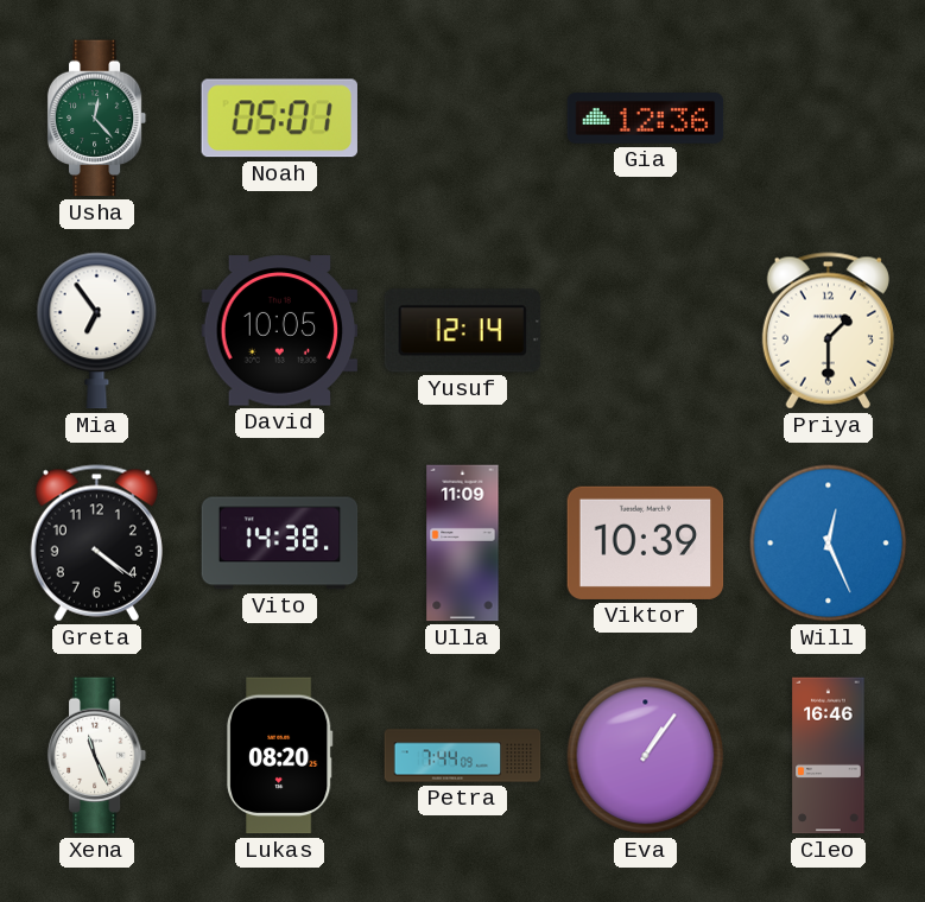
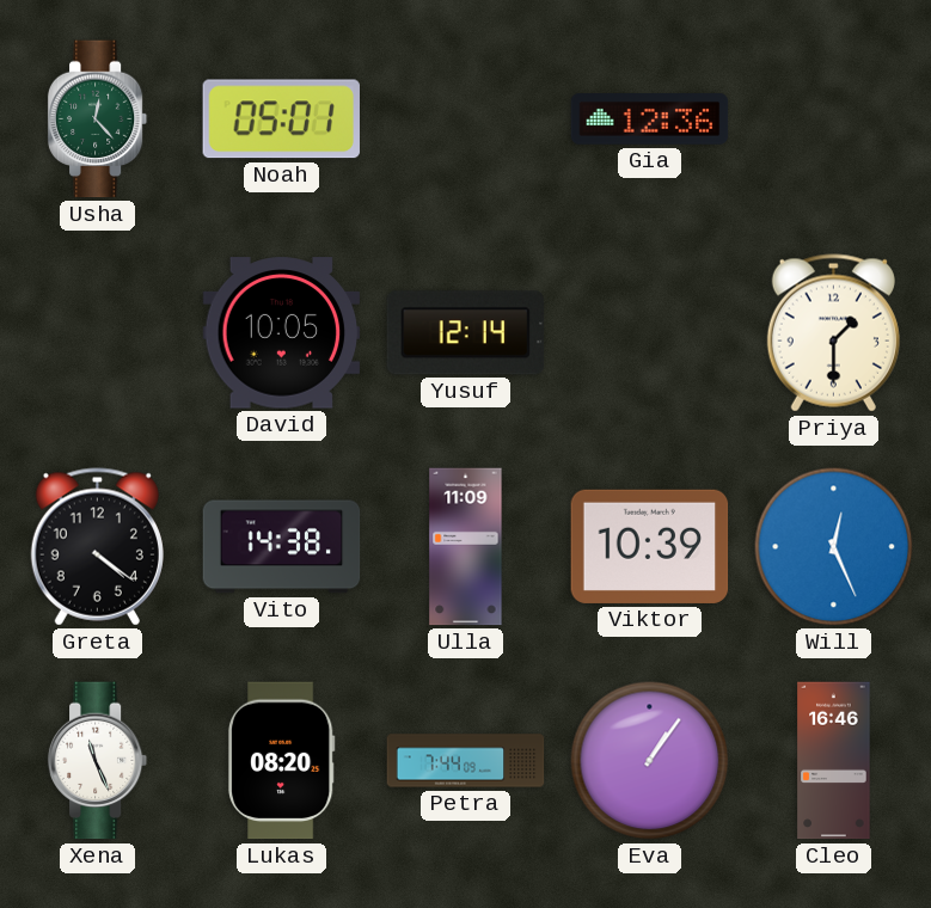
Mia: 6:54 -> none (97, 331)
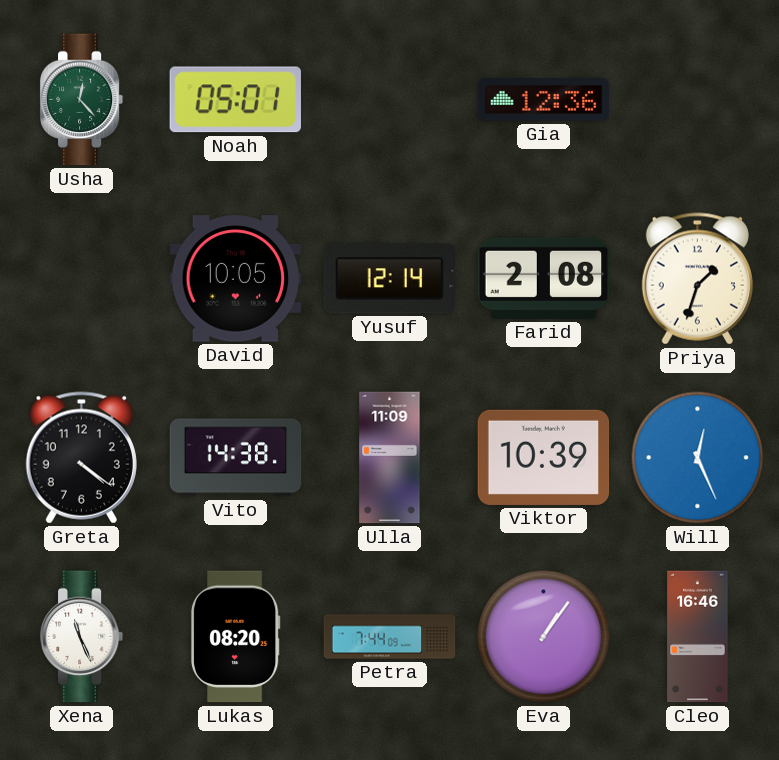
Farid: none -> 2:08 (544, 278)
Priya: 1:30 -> 1:33 (697, 279)
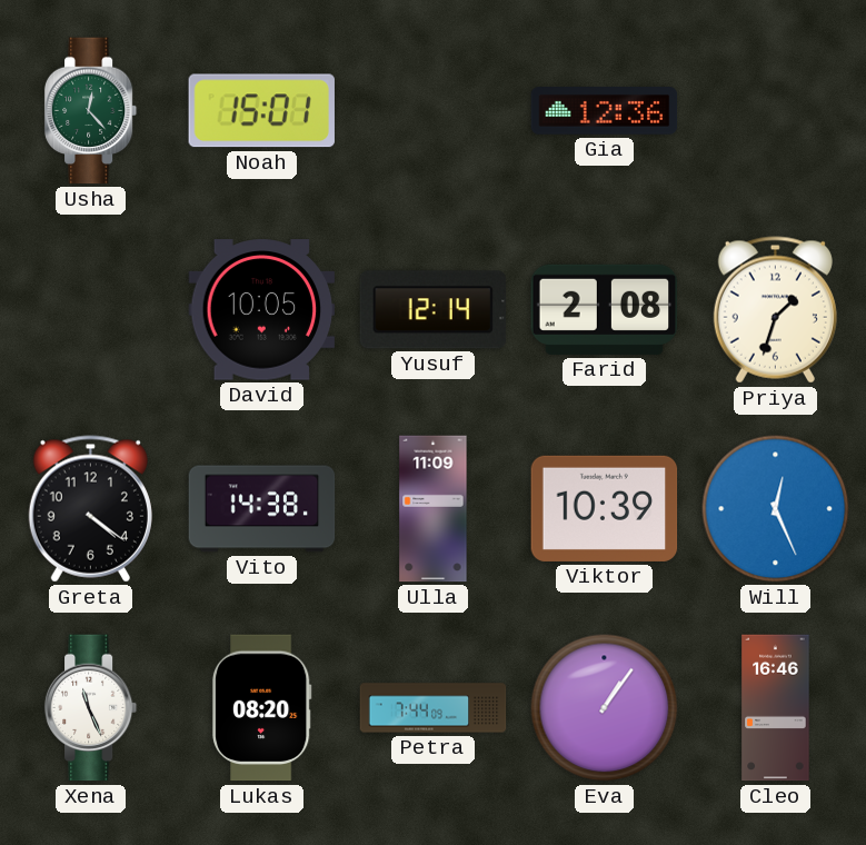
Noah: 05:01 -> 15:01 (261, 111)
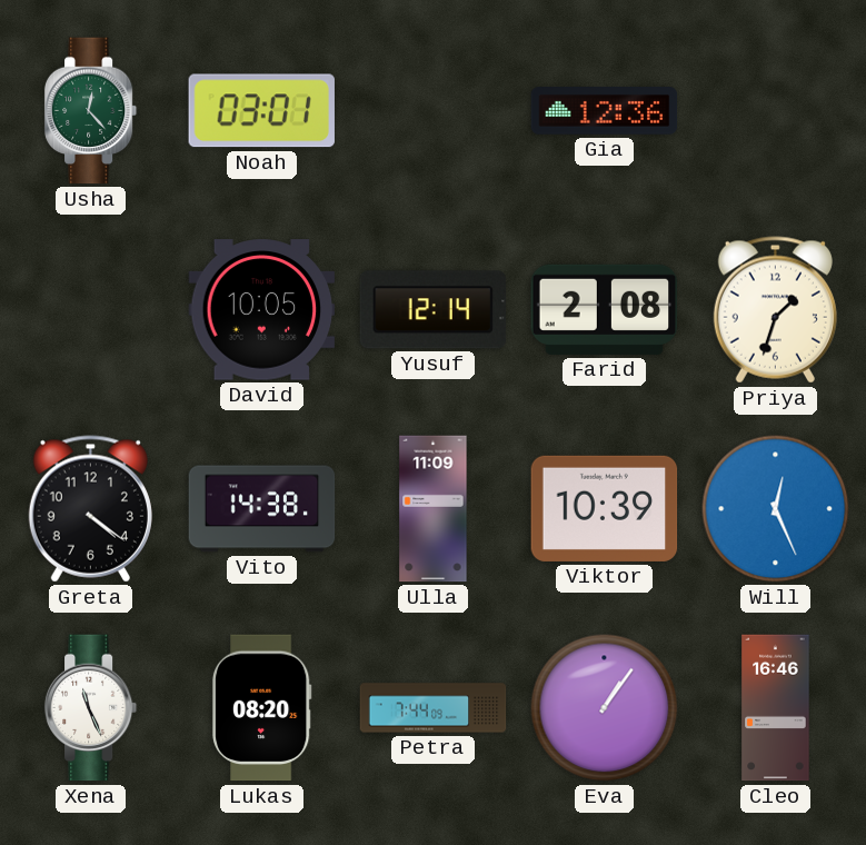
Noah: 15:01 -> 03:01 (261, 111)
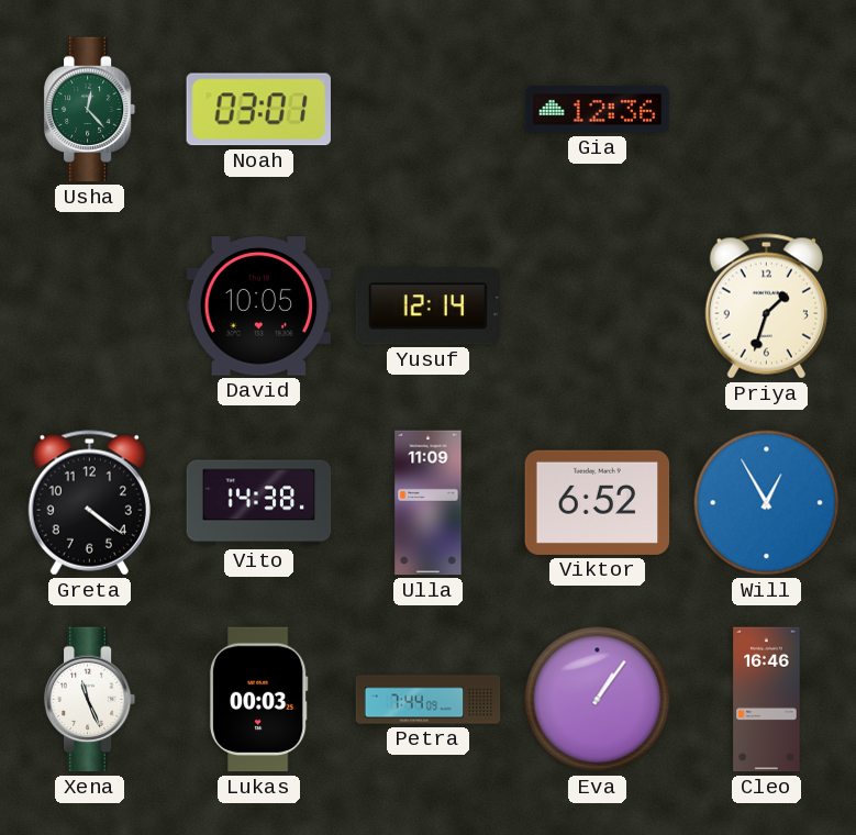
Farid: 2:08 -> none (605, 309)
Viktor: 10:39 -> 6:52 (598, 502)
Will: 12:26 -> 12:55 (767, 503)
Lukas: 08:20 -> 00:03 (258, 700)
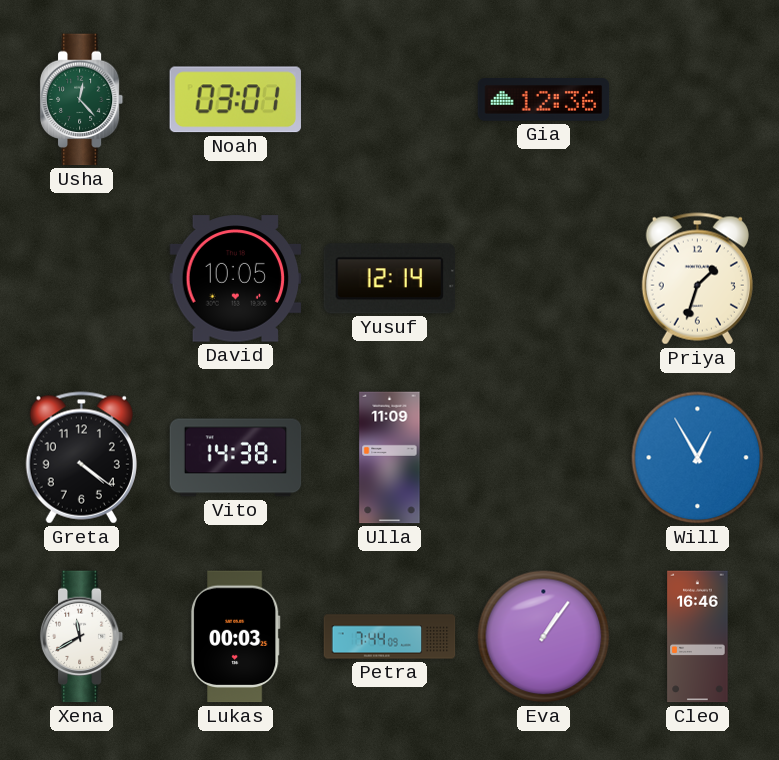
Viktor: 6:52 -> none (598, 502)
Xena: 11:26 -> 11:40 (82, 637)
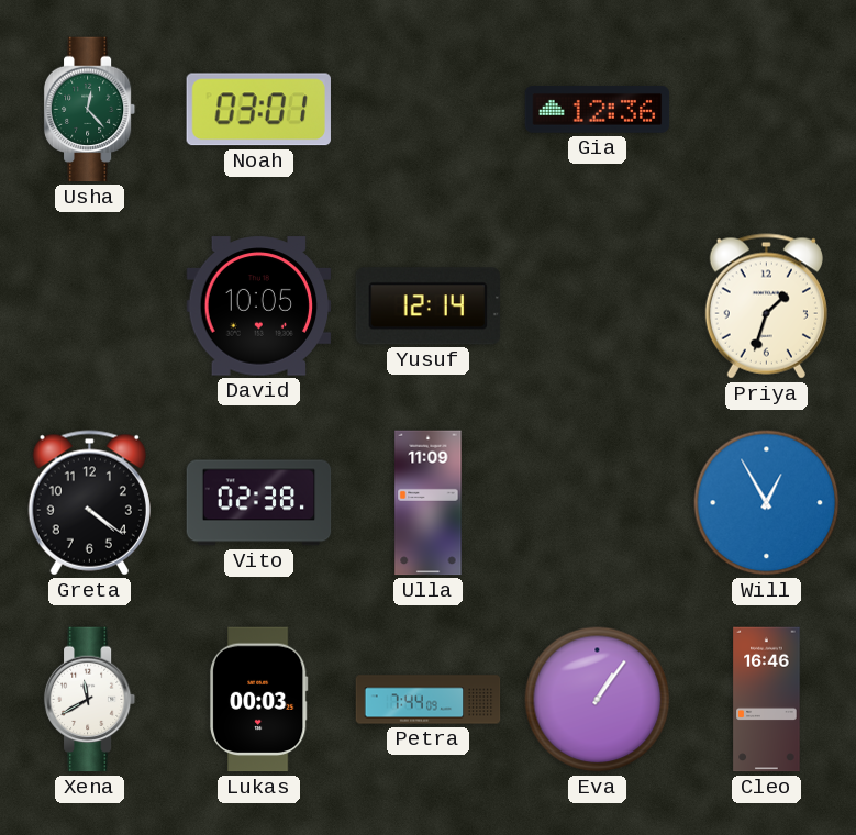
Vito: 14:38 -> 02:38 (259, 503)
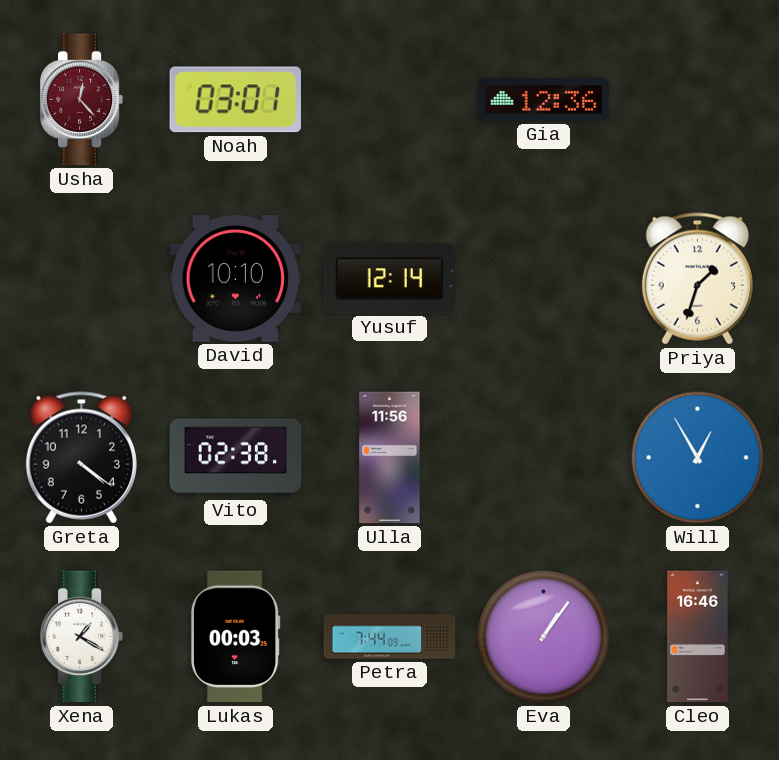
Usha dial: green -> burgundy (82, 100)
David: 10:05 -> 10:10 (236, 279)
Ulla: 11:09 -> 11:56 (390, 458)
Xena: 11:40 -> 1:20 (82, 637)
